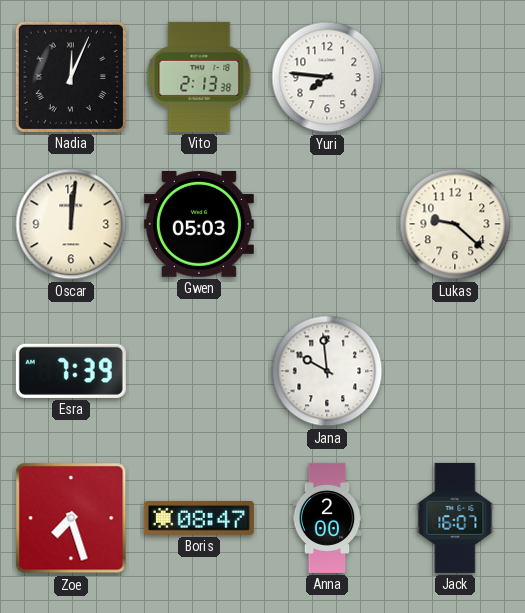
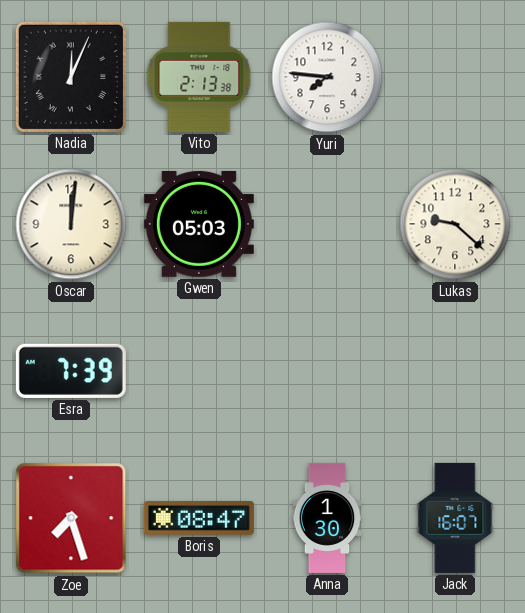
Jana: 9:59 -> none (327, 371)
Anna: 2:00 -> 1:30 (327, 518)
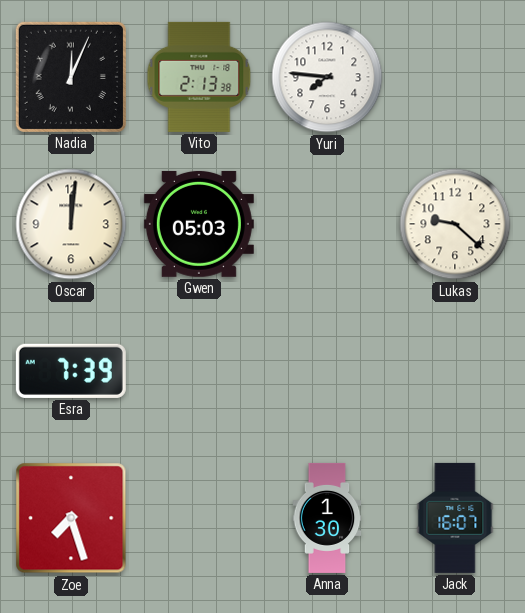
Boris: 08:47 -> none (199, 519)
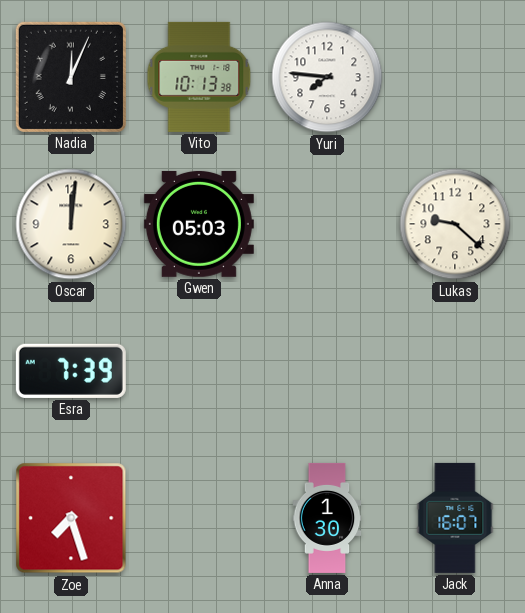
Vito: 2:13 -> 10:13 (199, 77)
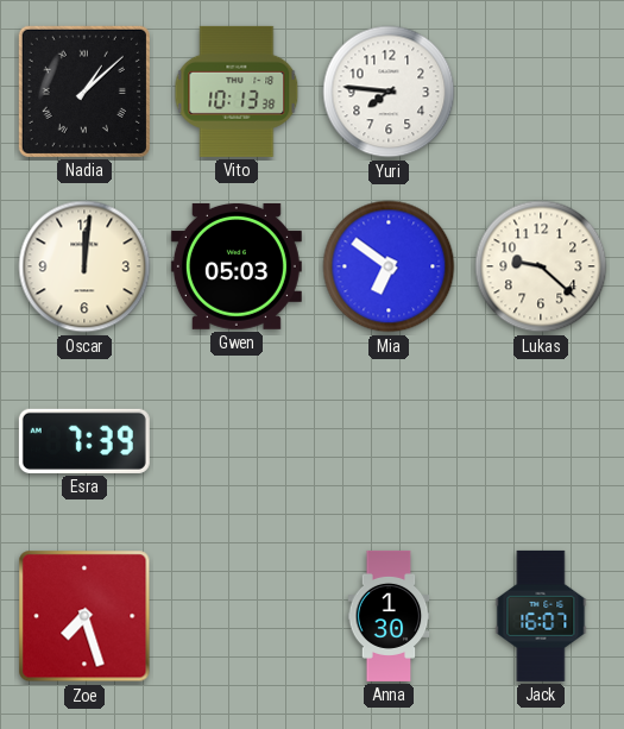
Nadia: 12:04 -> 1:08 (84, 92)
Mia: none -> 6:51 (389, 266)
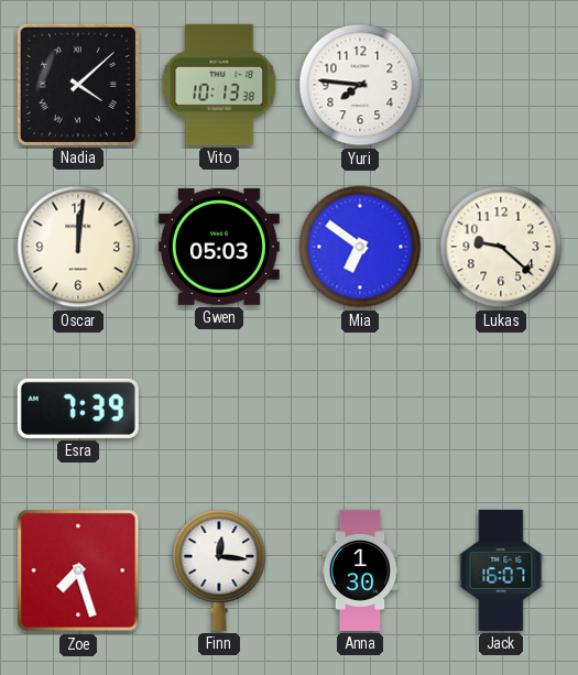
Nadia: 1:08 -> 4:08 (78, 85)
Finn: none -> 12:16 (219, 570)
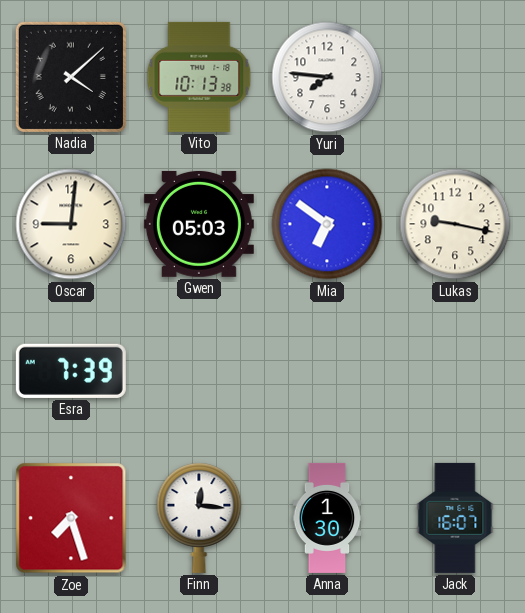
Oscar: 12:01 -> 9:01 (71, 224)
Lukas: 9:22 -> 9:17 (455, 224)
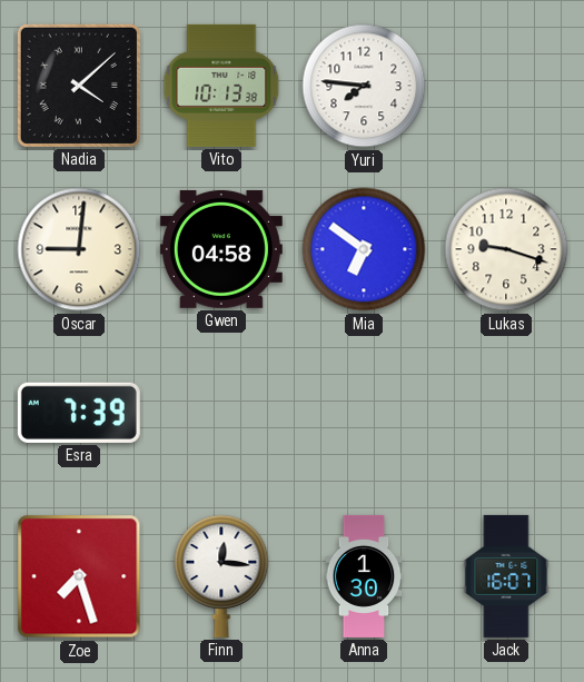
Gwen: 05:03 -> 04:58 (221, 249)
Lukas: 9:17 -> 9:18 (506, 249)
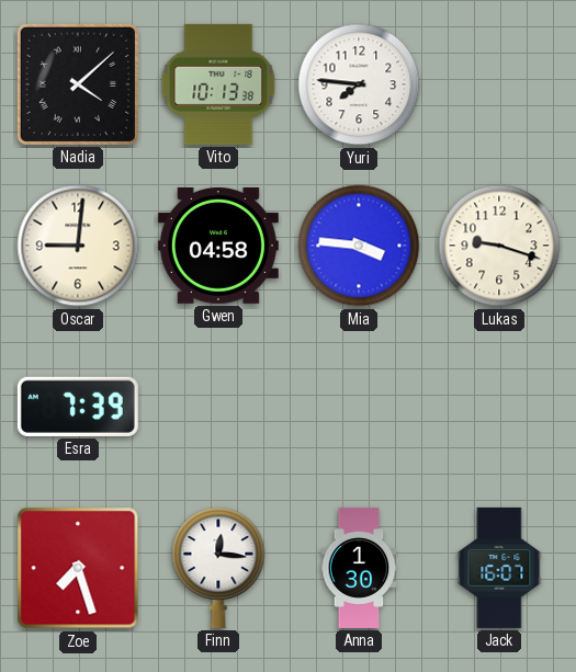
Mia: 6:51 -> 3:46 (359, 246)
